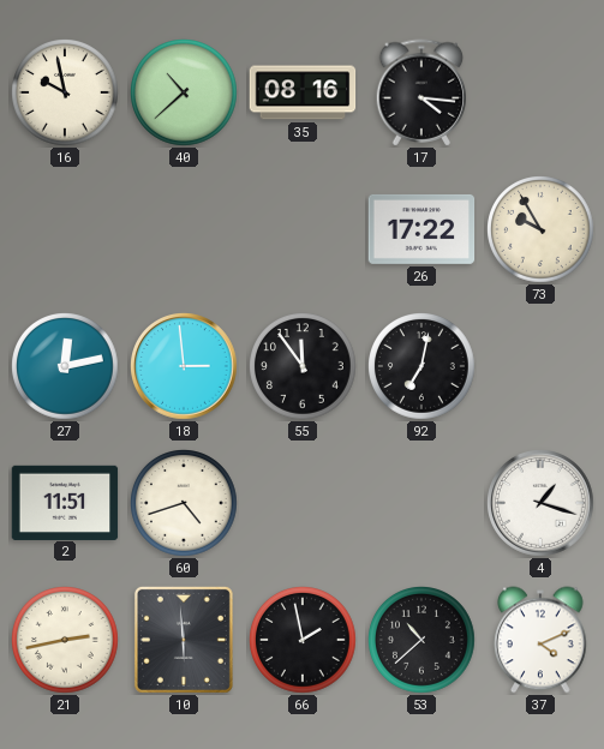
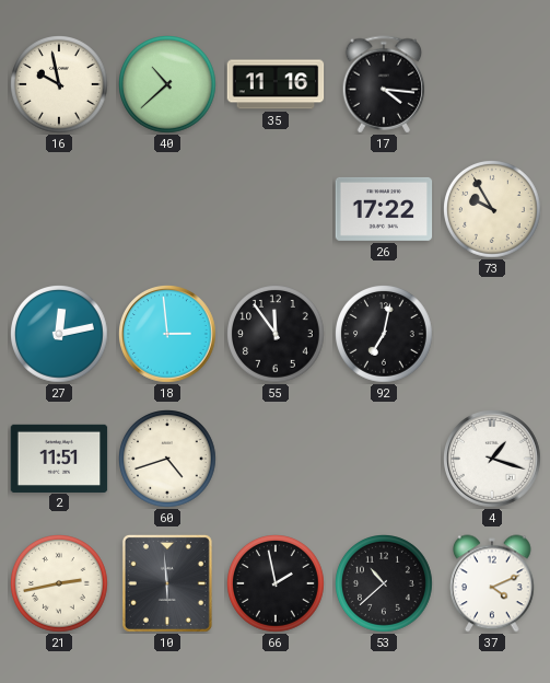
35: 08:16 -> 11:16 (276, 84)
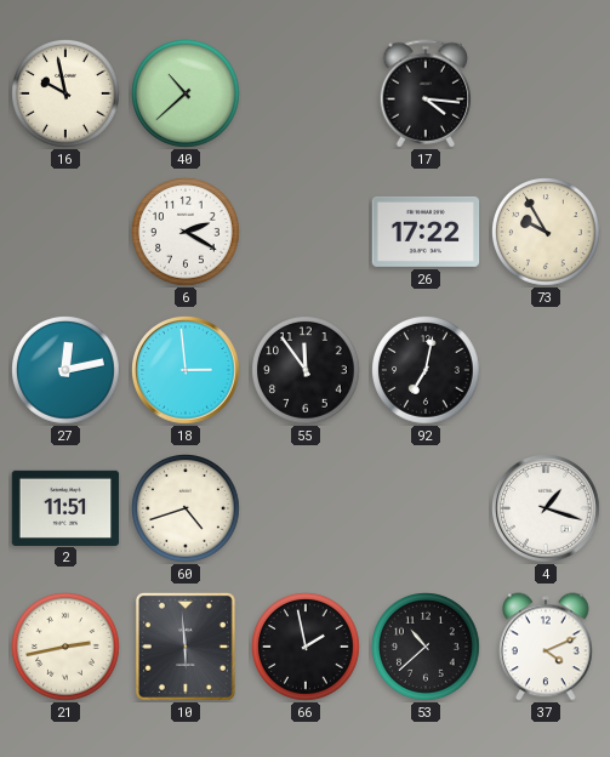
35: 11:16 -> none (276, 84)
6: none -> 2:20 (187, 233)
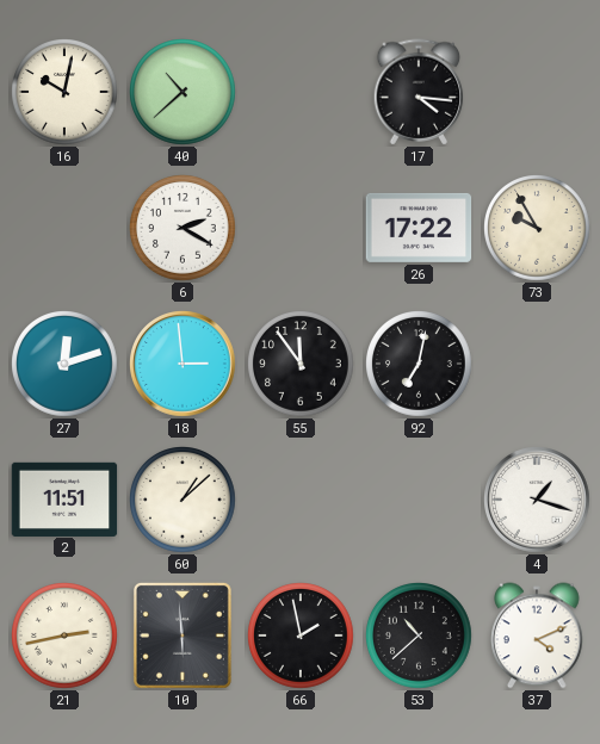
16: 9:58 -> 10:02 (66, 93)
27: 12:13 -> 12:12 (66, 365)
60: 4:42 -> 1:08 (184, 501)
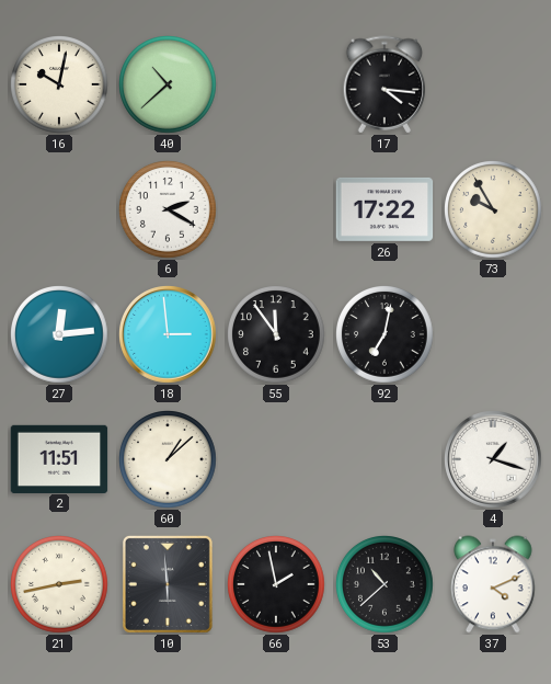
27: 12:12 -> 12:14 (60, 335)
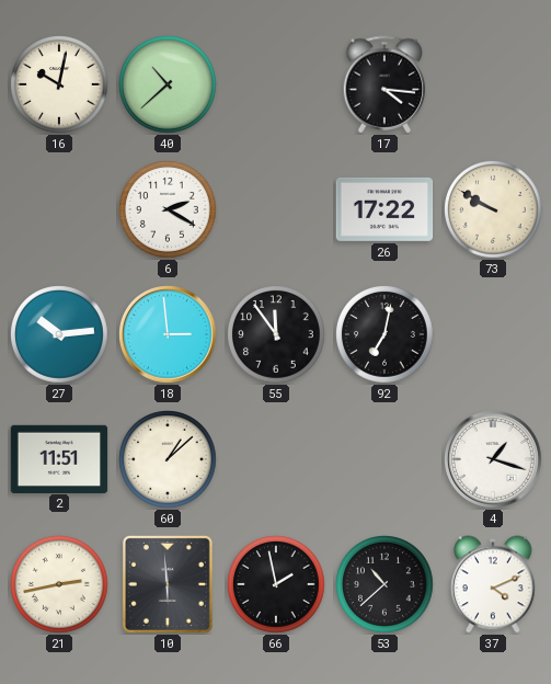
73: 9:55 -> 9:50 (494, 210)
27: 12:14 -> 10:14 (60, 335)
